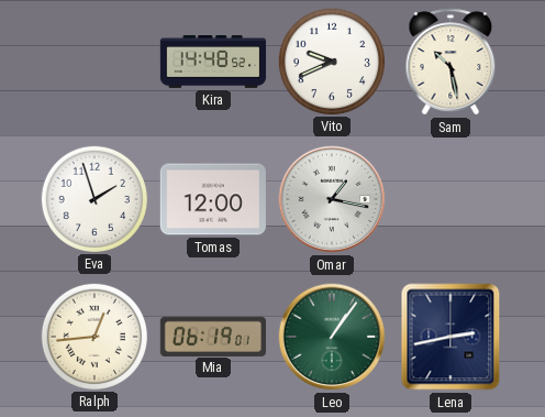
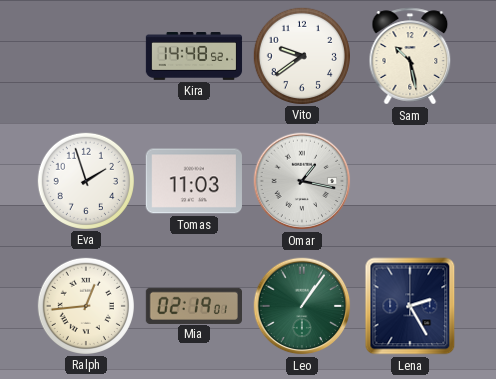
Vito: 9:41 -> 9:39 (301, 55)
Tomas: 12:00 -> 11:03 (194, 181)
Mia: 06:19 -> 02:19 (193, 305)
Lena: 2:43 -> 2:25 (410, 306)
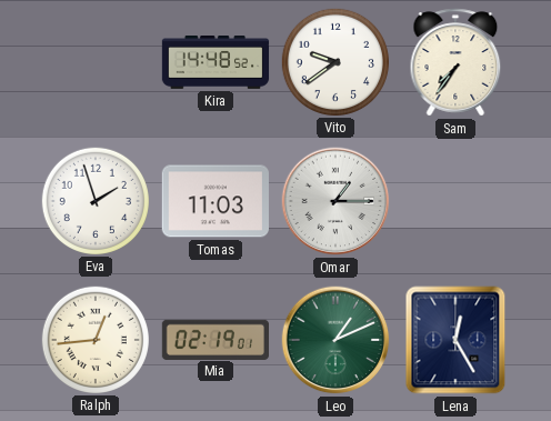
Sam: 10:28 -> 7:36 (455, 62)
Omar: 1:17 -> 1:15 (335, 201)
Leo: 1:06 -> 1:11 (335, 340)
Lena: 2:25 -> 12:25 (455, 340)
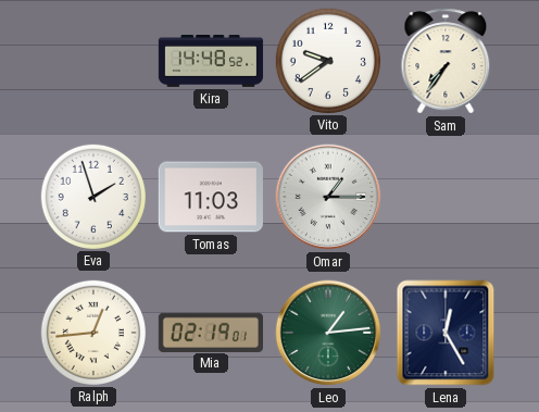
Leo: 1:11 -> 1:14 (328, 333)
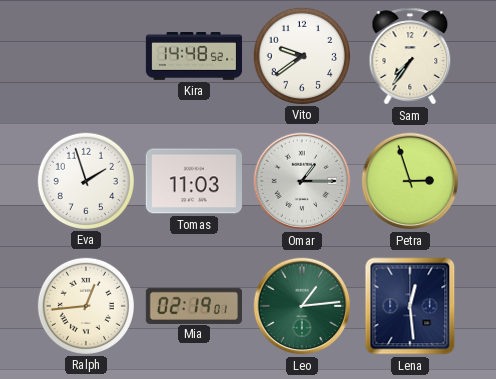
Petra: none -> 2:57 (410, 181)
Lena: 12:25 -> 12:29 (410, 306)
